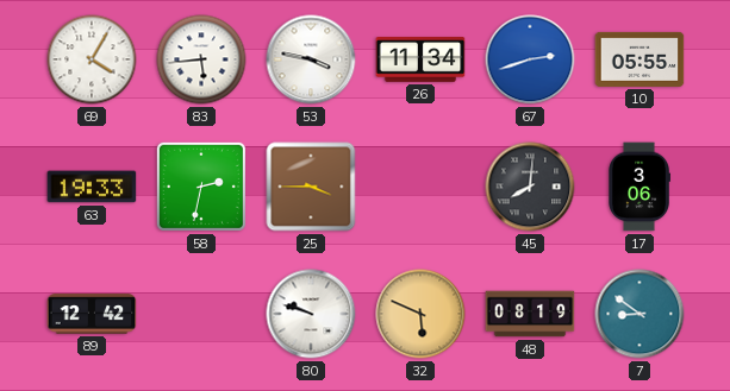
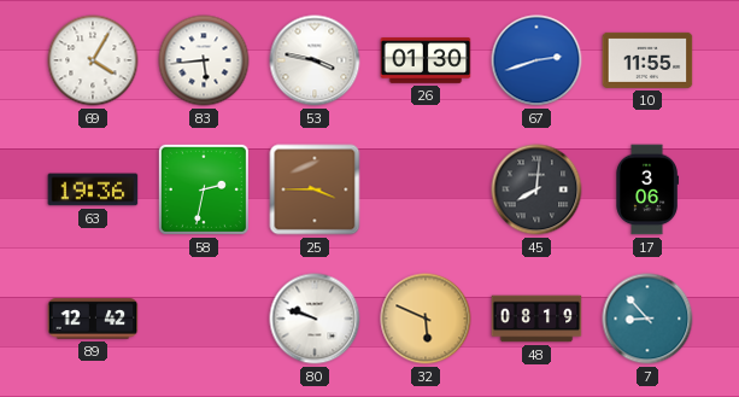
26: 11:34 -> 01:30 (426, 60)
10: 05:55 -> 11:55 (647, 60)
63: 19:33 -> 19:36 (93, 189)
7: 8:51 -> 8:53 (647, 319)
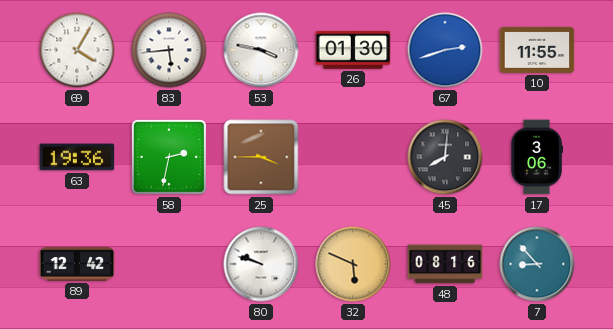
48: 08:19 -> 08:16 (445, 264)
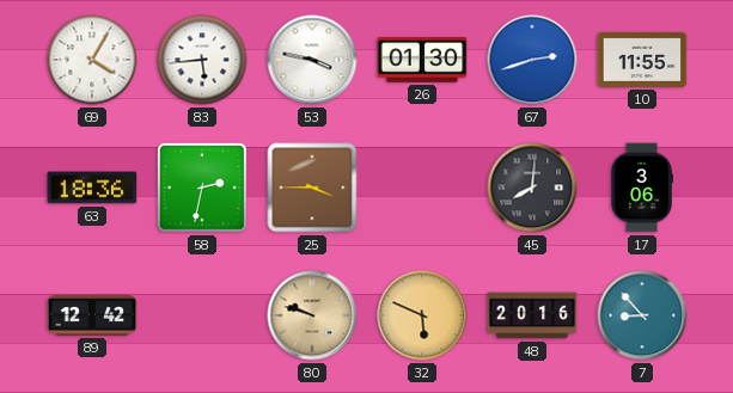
63: 19:36 -> 18:36 (92, 188)
80 dial: white -> champagne (312, 315)
48: 08:16 -> 20:16 (532, 315)
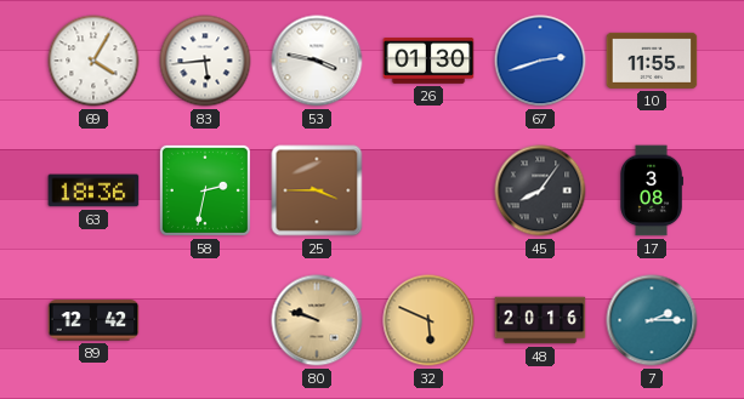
45: 8:01 -> 8:06 (540, 190)
17: 3:06 -> 3:08 (651, 190)
7: 8:53 -> 2:15 (652, 320)
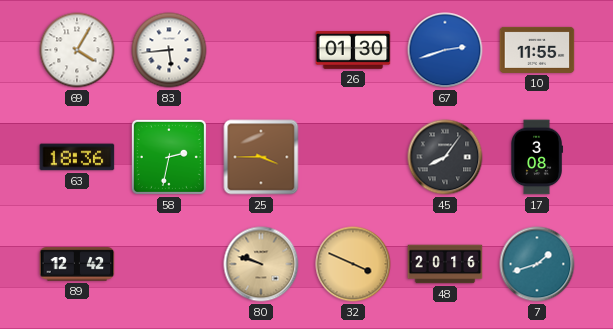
53: 3:47 -> none (317, 61)
32: 5:49 -> 3:49 (353, 264)
7: 2:15 -> 1:42 (537, 264)
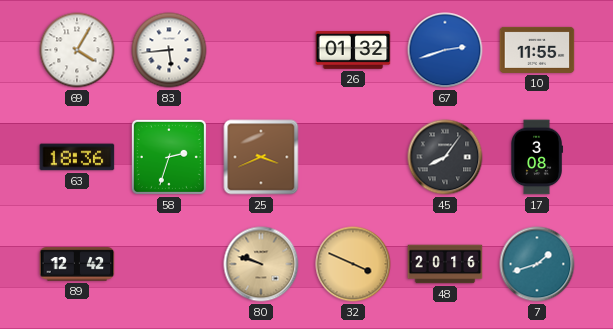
26: 01:30 -> 01:32 (353, 50)
58: 2:32 -> 2:33 (169, 157)
25: 3:45 -> 3:41 (261, 157)
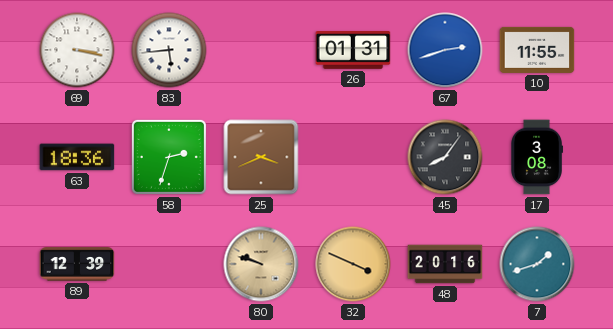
69: 4:05 -> 3:17 (77, 50)
26: 01:32 -> 01:31 (353, 50)
89: 12:42 -> 12:39 (77, 264)
